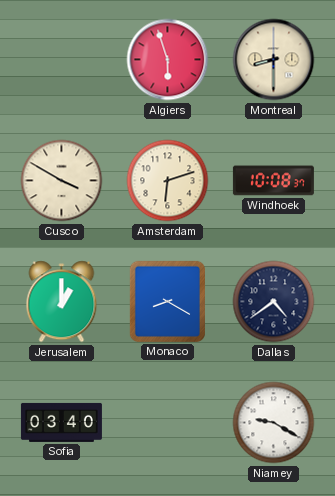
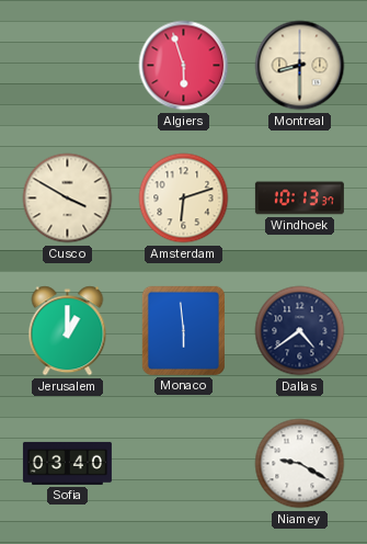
Windhoek: 10:08 -> 10:13 (299, 199)
Monaco: 8:20 -> 5:59 (183, 330)
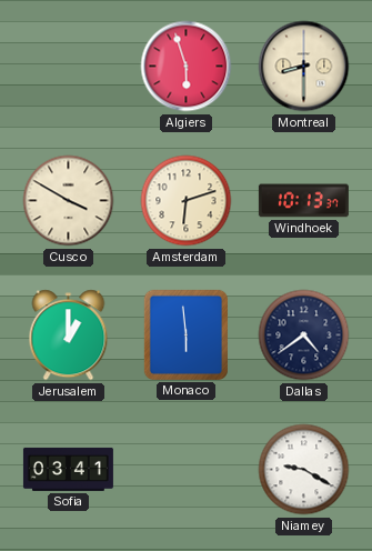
Sofia: 03:40 -> 03:41 (68, 469)
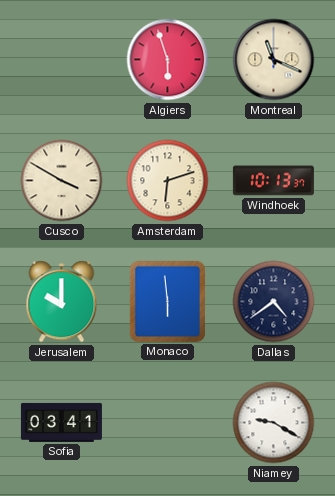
Montreal: 8:30 -> 11:19 (274, 60)
Jerusalem: 1:00 -> 10:00 (62, 302)
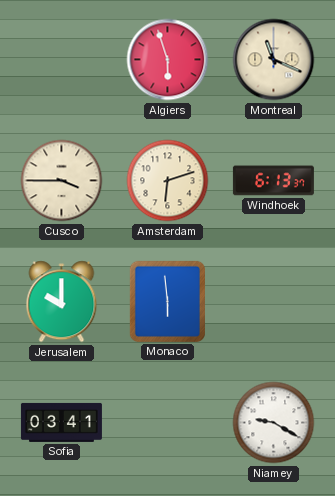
Cusco: 3:50 -> 3:45 (62, 181)
Windhoek: 10:13 -> 6:13 (273, 181)
Dallas: 4:39 -> none (274, 302)
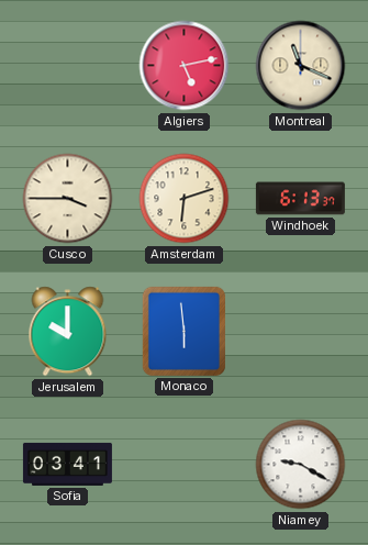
Algiers: 5:57 -> 5:13 (185, 66)
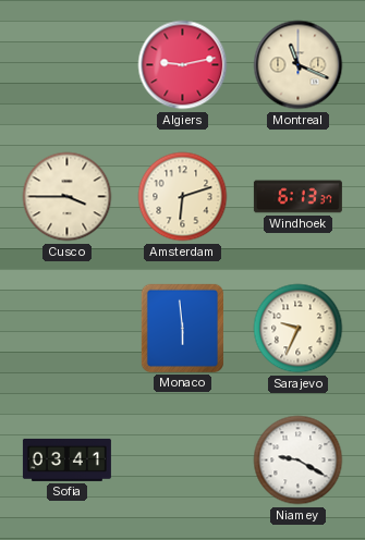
Algiers: 5:13 -> 9:13 (183, 65)
Jerusalem: 10:00 -> none (68, 332)
Sarajevo: none -> 9:34 (299, 329)
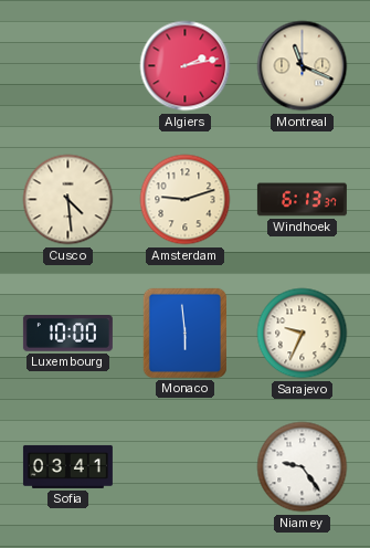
Algiers: 9:13 -> 2:13 (186, 66)
Cusco: 3:45 -> 4:29 (68, 200)
Amsterdam: 6:12 -> 9:12 (186, 200)
Luxembourg: none -> 10:00 (67, 334)
Niamey: 9:20 -> 9:24 (303, 467)
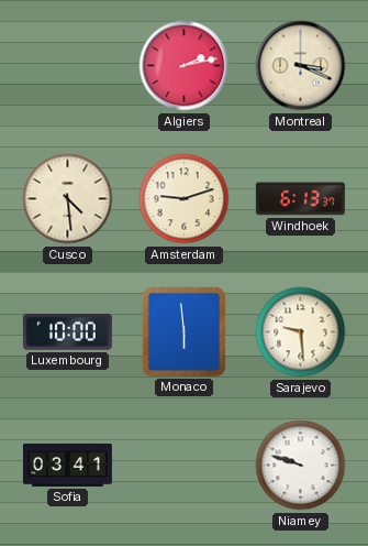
Montreal: 11:19 -> 3:19 (301, 66)
Sarajevo: 9:34 -> 9:29 (301, 332)
Niamey: 9:24 -> 9:48 (301, 466)
